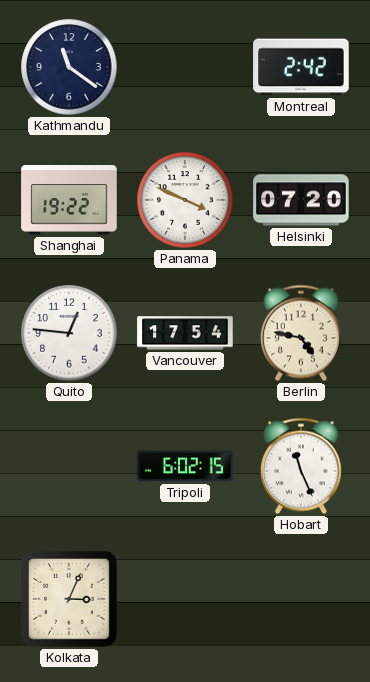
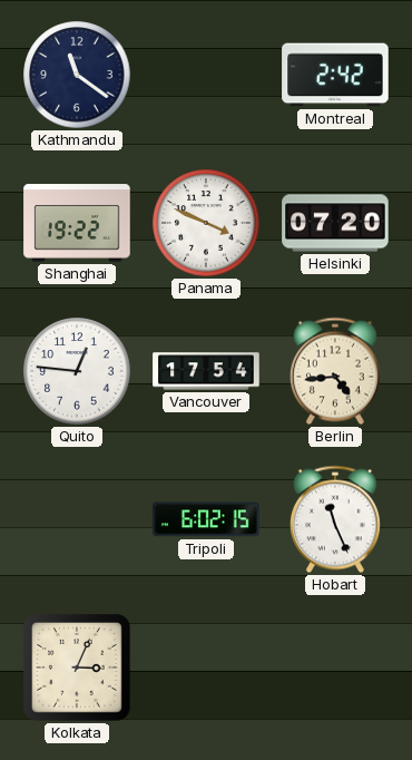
Berlin: 4:47 -> 4:44 (335, 371)
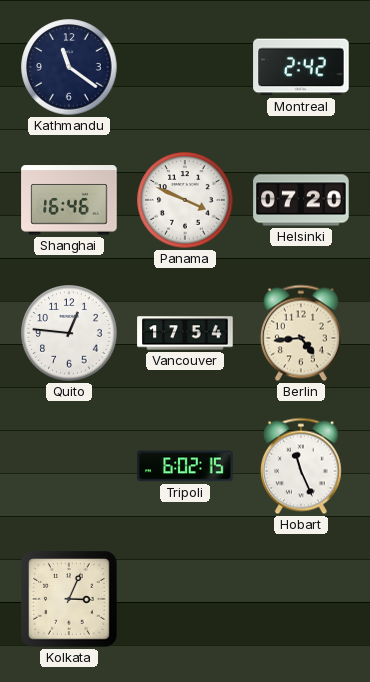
Shanghai: 19:22 -> 16:46 (69, 200)
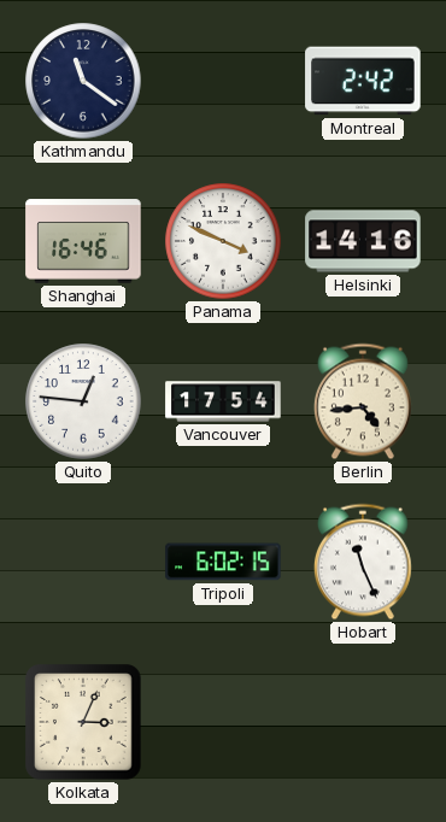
Helsinki: 07:20 -> 14:16 (363, 241)
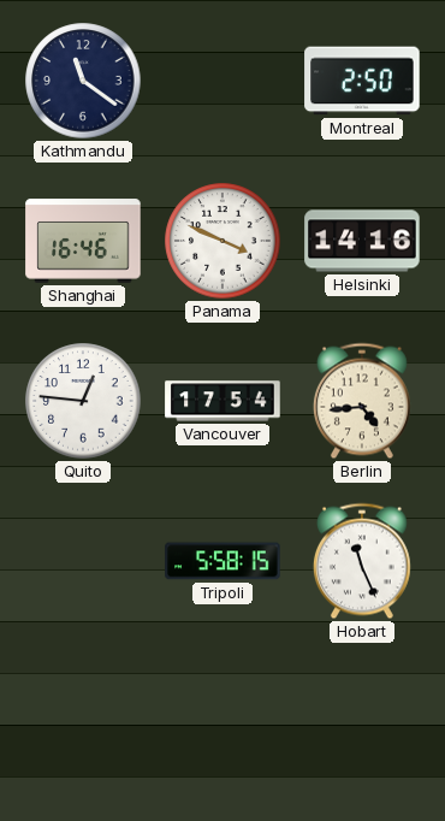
Montreal: 2:42 -> 2:50 (362, 81)
Tripoli: 6:02 -> 5:58 (222, 561)
Kolkata: 3:04 -> none (83, 722)
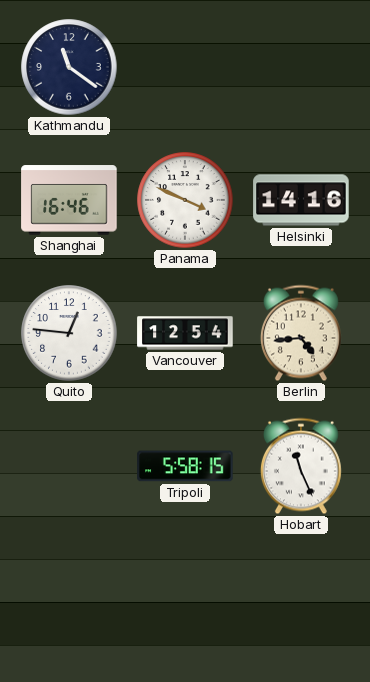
Montreal: 2:50 -> none (362, 81)
Vancouver: 17:54 -> 12:54 (185, 333)
